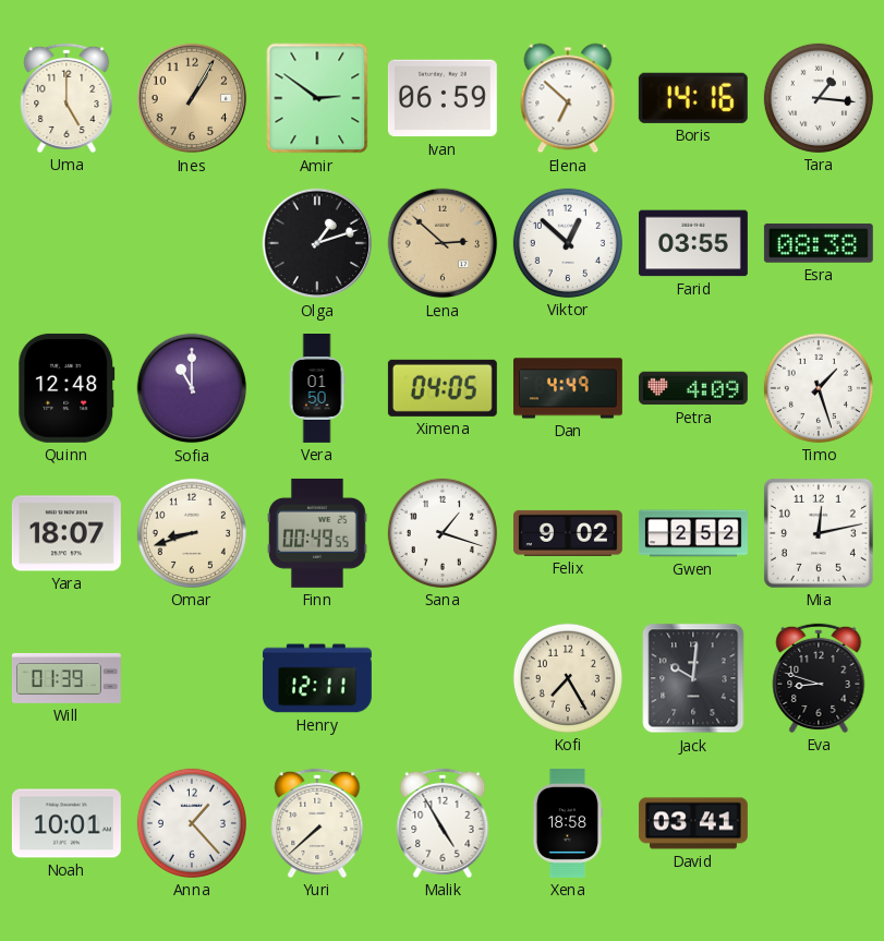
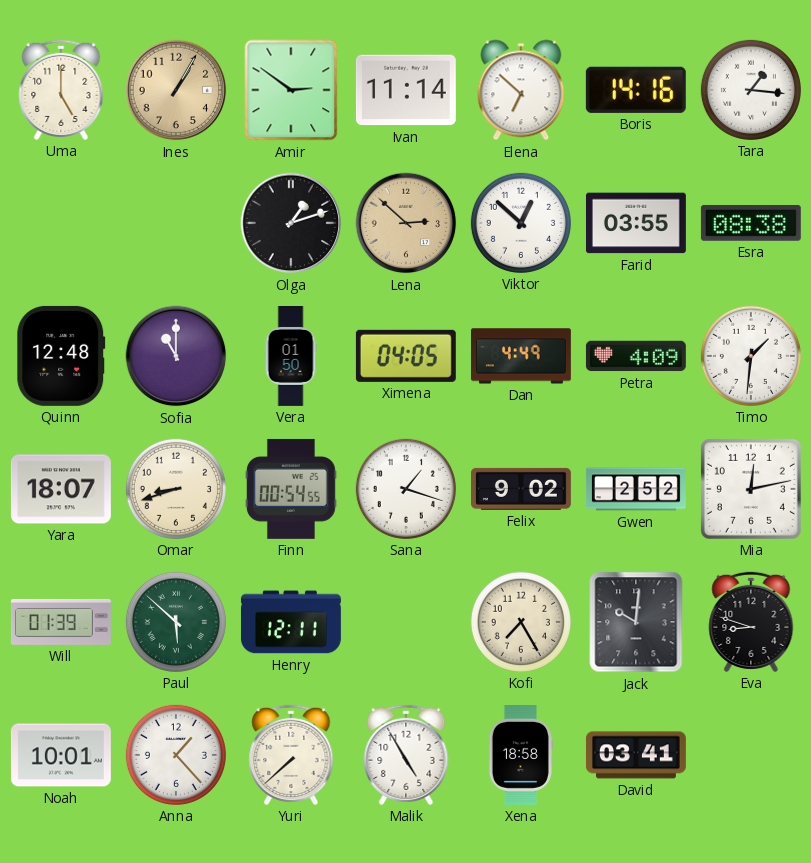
Ivan: 06:59 -> 11:14 (406, 90)
Timo: 1:27 -> 1:31 (751, 356)
Finn: 00:49 -> 00:54 (291, 489)
Paul: none -> 5:52 (176, 622)
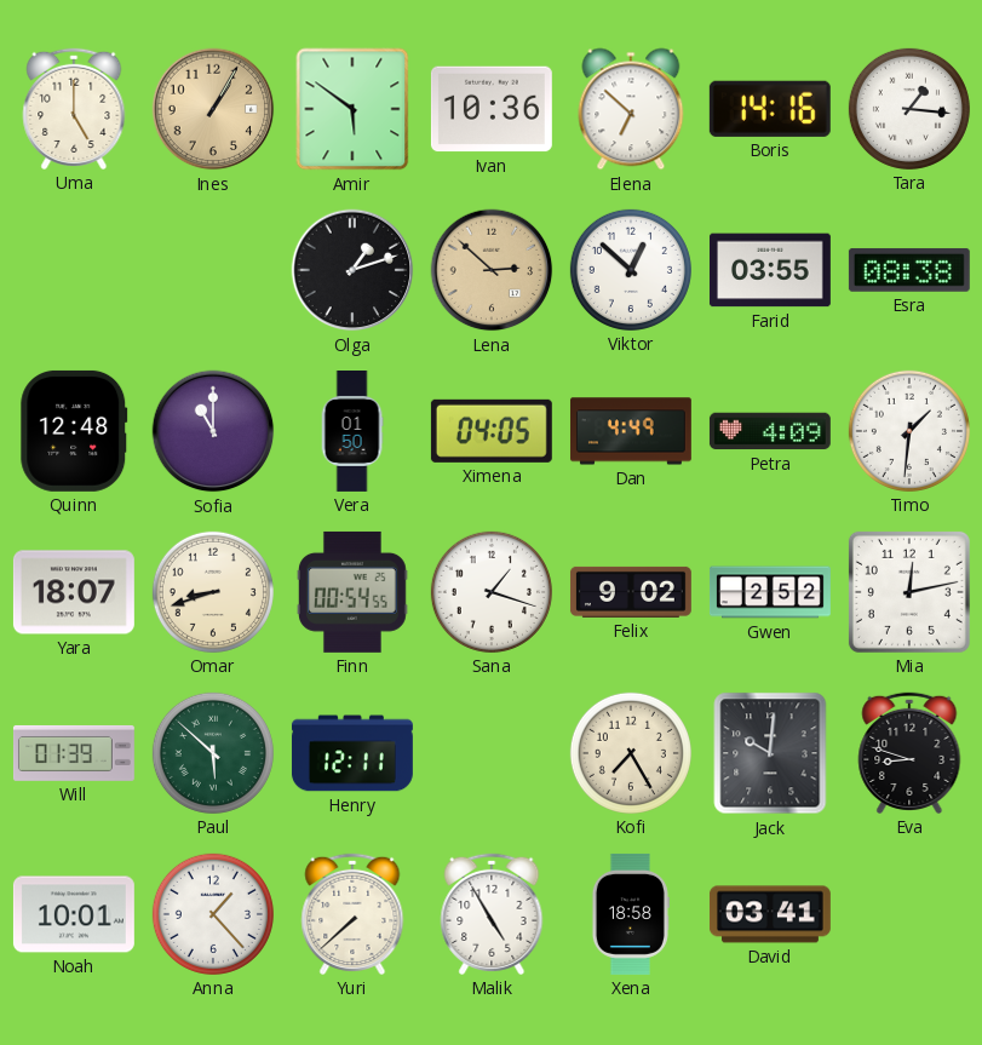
Amir: 2:51 -> 5:51 (352, 109)
Ivan: 11:14 -> 10:36 (492, 109)
